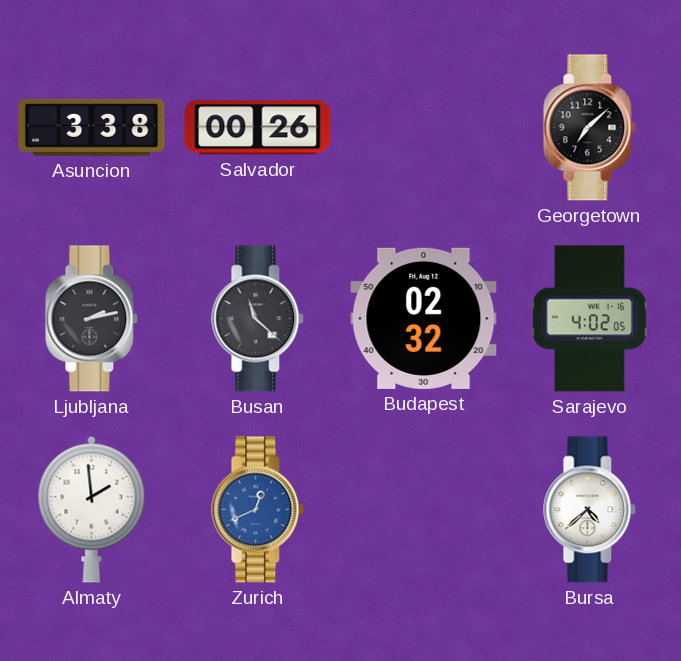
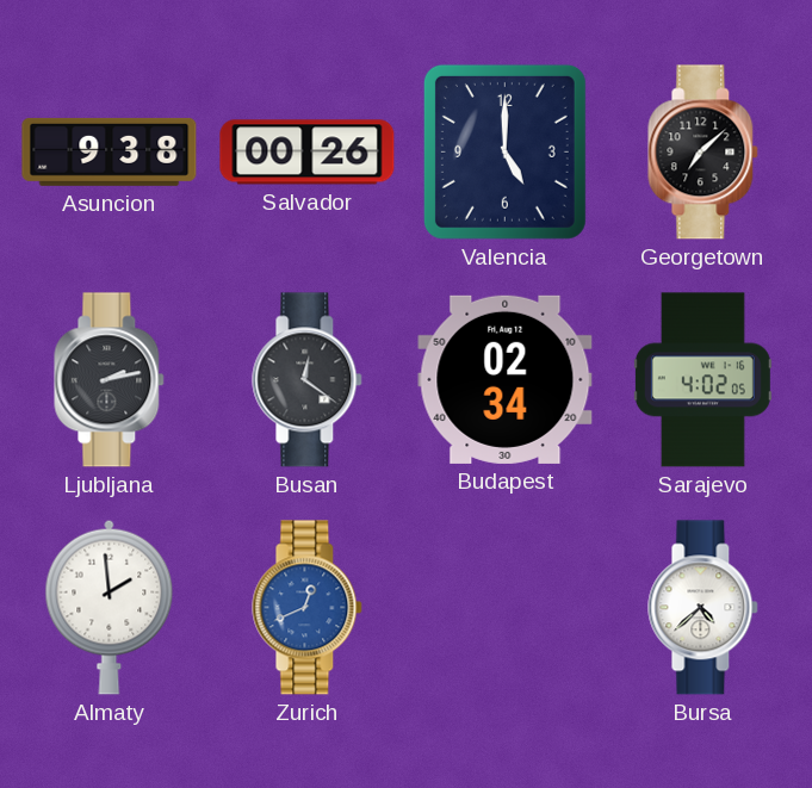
Asuncion: 3:38 -> 9:38 (110, 151)
Valencia: none -> 5:00 (504, 151)
Busan: 11:22 -> 12:21 (308, 380)
Budapest: 02:32 -> 02:34 (506, 379)
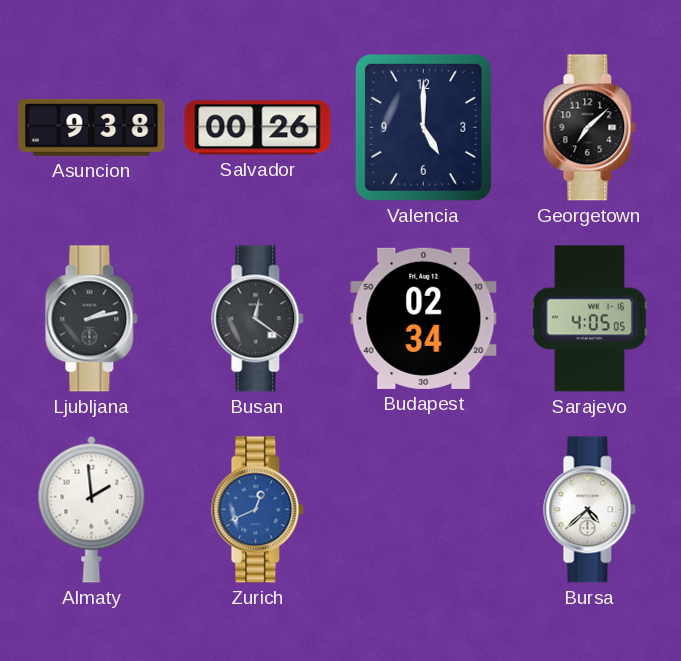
Sarajevo: 4:02 -> 4:05 (589, 319)
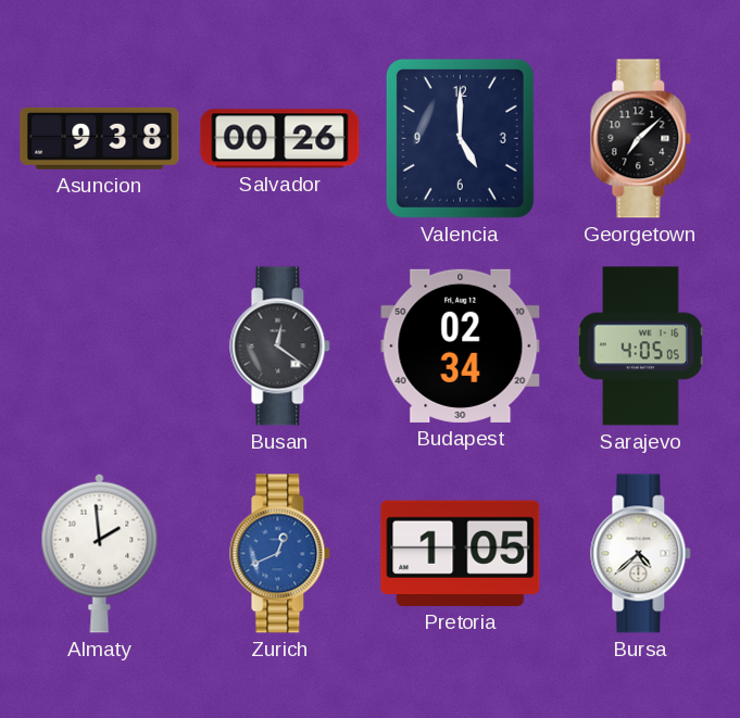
Ljubljana: 2:13 -> none (92, 319)
Pretoria: none -> 1:05 (461, 553)
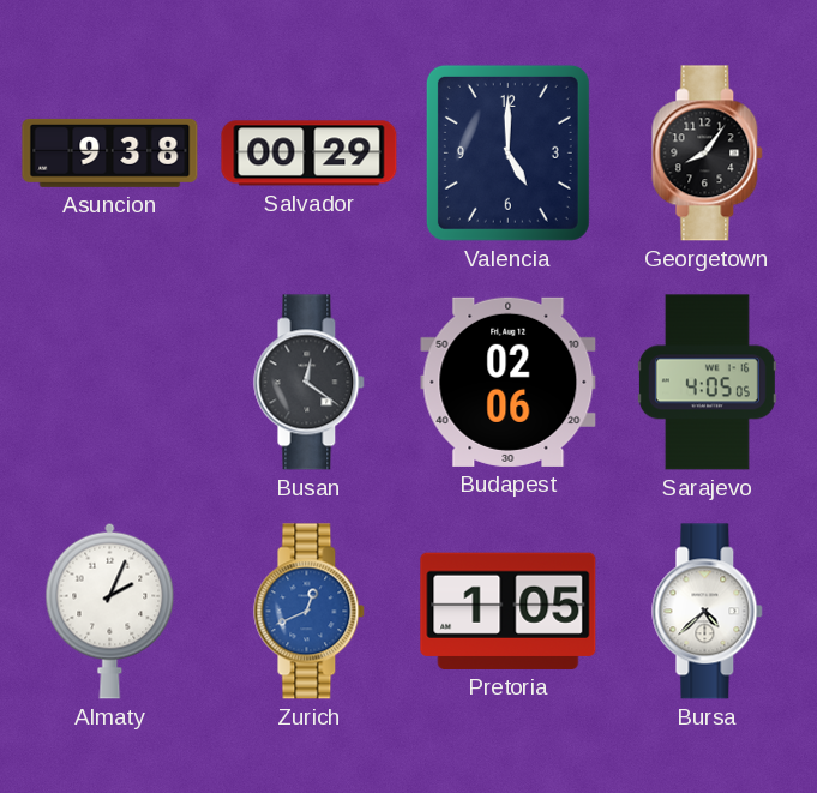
Salvador: 00:26 -> 00:29 (310, 154)
Georgetown: 7:08 -> 8:06 (708, 154)
Budapest: 02:34 -> 02:06 (509, 382)
Almaty: 1:59 -> 2:04 (110, 611)
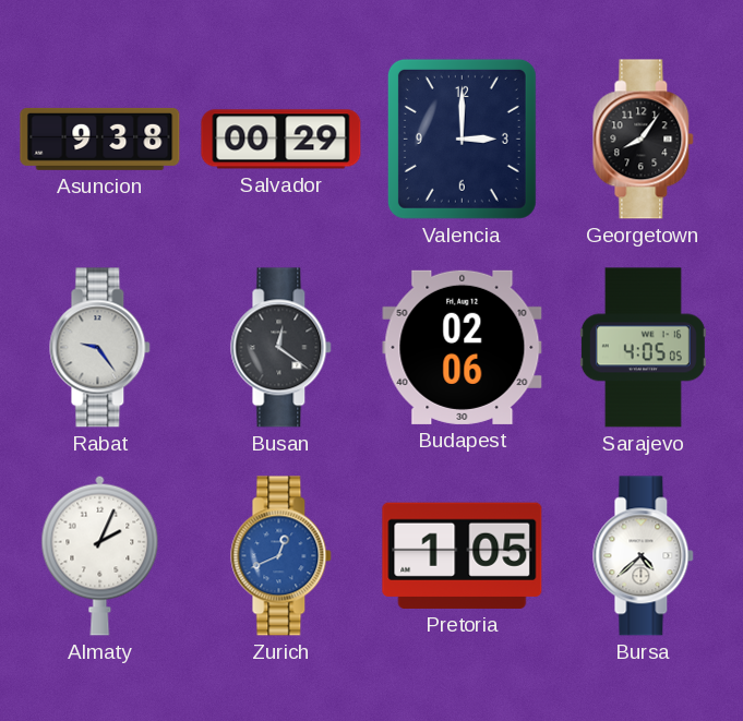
Valencia: 5:00 -> 3:00 (462, 139)
Rabat: none -> 9:24 (100, 348)
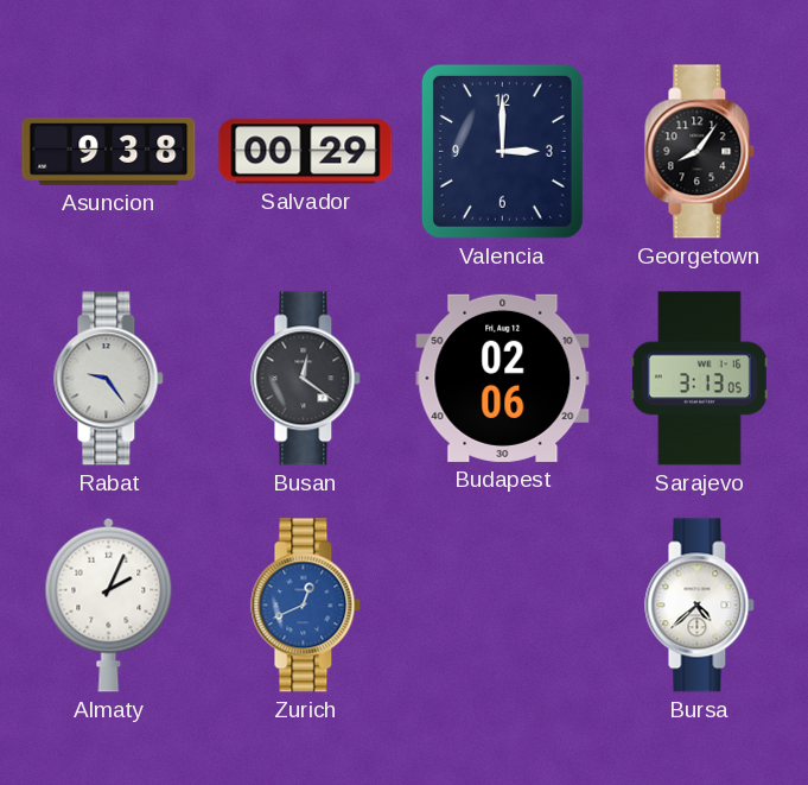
Sarajevo: 4:05 -> 3:13 (699, 379)
Pretoria: 1:05 -> none (463, 555)
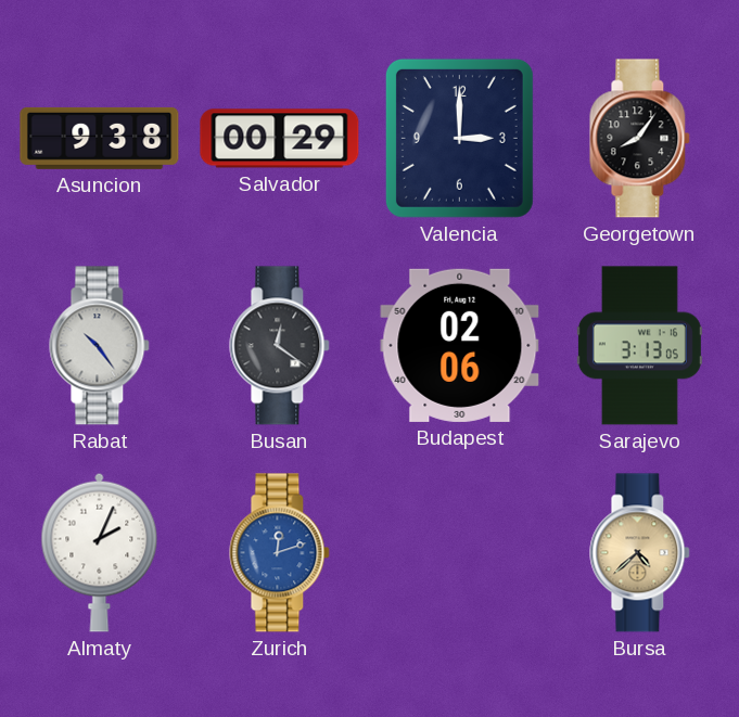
Rabat: 9:24 -> 10:24 (100, 346)
Zurich: 12:41 -> 12:12 (280, 553)
Bursa dial: white -> champagne (640, 553)
